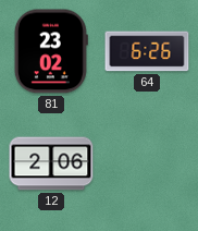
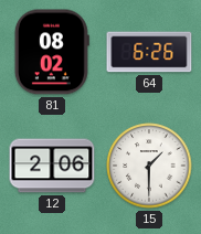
81: 23:02 -> 08:02 (52, 52)
15: none -> 1:30 (149, 166)
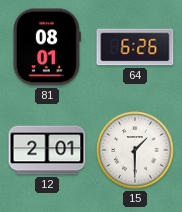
81: 08:02 -> 08:01 (47, 47)
12: 2:06 -> 2:01 (47, 150)
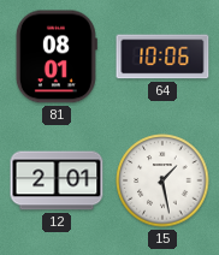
64: 6:26 -> 10:06 (162, 57)
15: 1:30 -> 1:28 (162, 180)
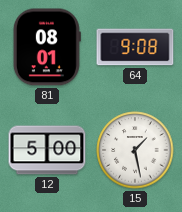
64: 10:06 -> 9:08 (135, 47)
12: 2:01 -> 5:00 (47, 150)
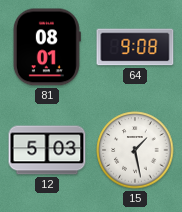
12: 5:00 -> 5:03 (47, 150)
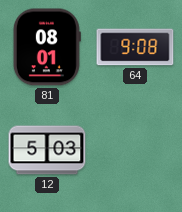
15: 1:28 -> none (135, 150)
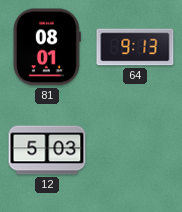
64: 9:08 -> 9:13 (135, 47)
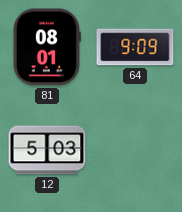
64: 9:13 -> 9:09 (135, 47)
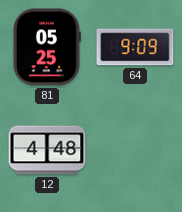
81: 08:01 -> 05:25 (47, 47)
12: 5:03 -> 4:48 (47, 150)
